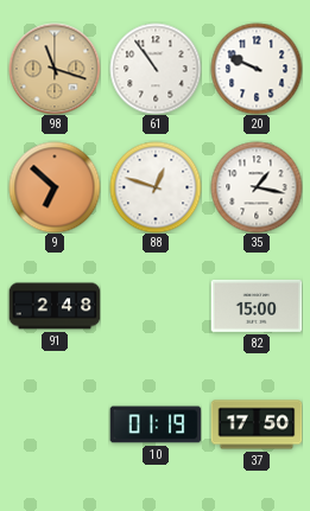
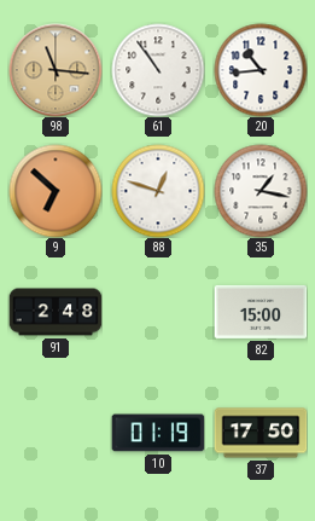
98: 11:18 -> 11:16 (56, 70)
20: 9:49 -> 10:44 (261, 70)
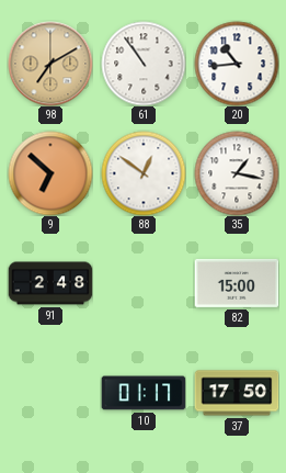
98: 11:16 -> 7:10 (50, 64)
88: 12:48 -> 12:51 (144, 173)
10: 01:19 -> 01:17 (144, 393)
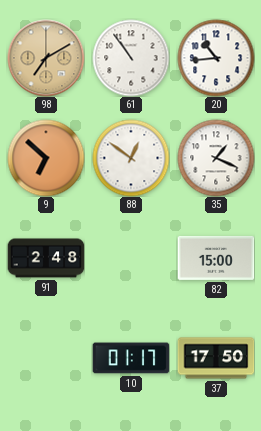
35: 1:17 -> 1:19 (216, 158)
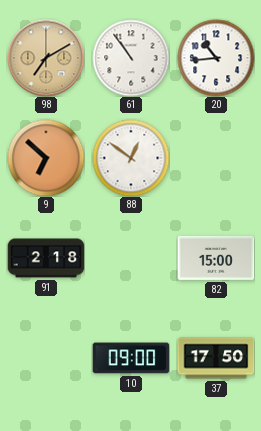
35: 1:19 -> none (216, 158)
91: 2:48 -> 2:18 (46, 258)
10: 01:17 -> 09:00 (131, 358)
